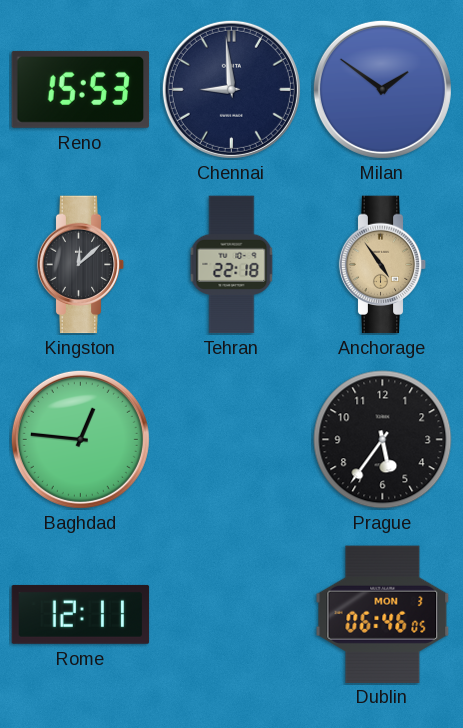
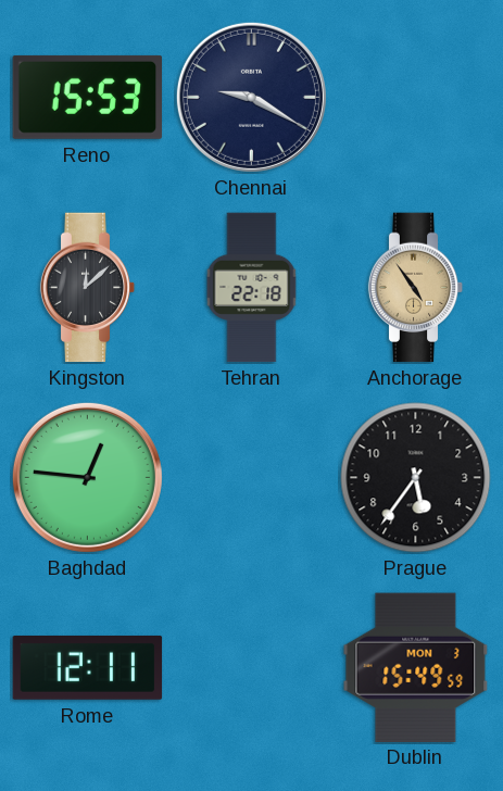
Chennai: 8:59 -> 9:20 (251, 97)
Milan: 1:51 -> none (382, 89)
Dublin: 06:46 -> 15:49 (416, 667)
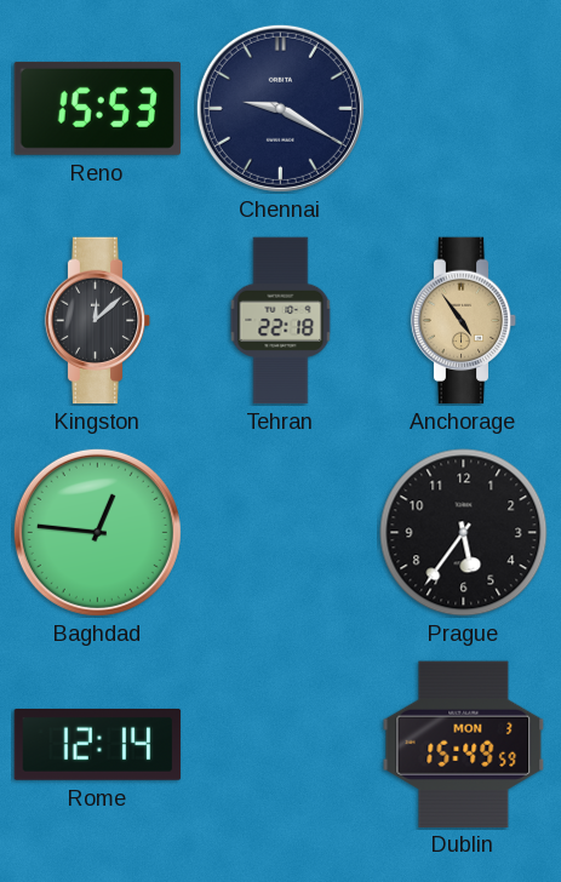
Rome: 12:11 -> 12:14 (98, 744)
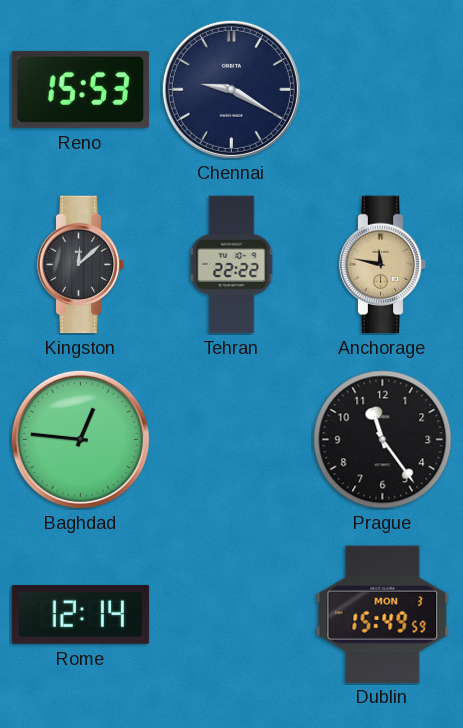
Tehran: 22:18 -> 22:22 (232, 265)
Anchorage: 4:54 -> 11:47 (383, 265)
Prague: 5:36 -> 11:24 (383, 440)
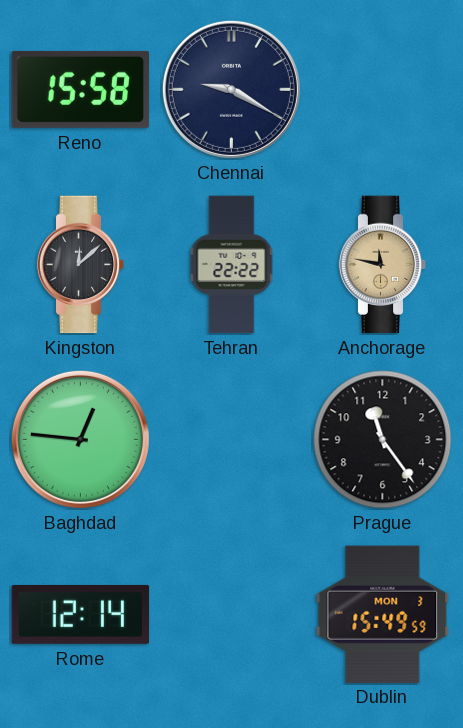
Reno: 15:53 -> 15:58 (81, 89)
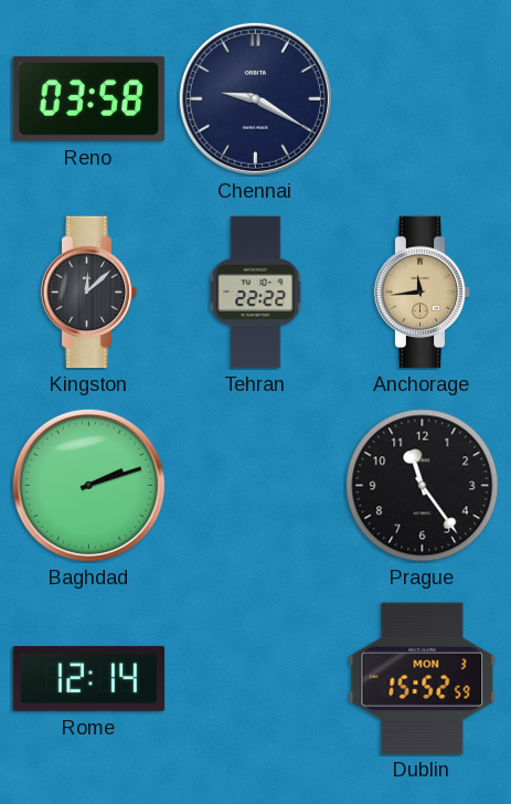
Reno: 15:58 -> 03:58 (89, 98)
Anchorage: 11:47 -> 11:44 (423, 293)
Baghdad: 12:46 -> 2:12 (88, 485)
Dublin: 15:49 -> 15:52 (423, 678)
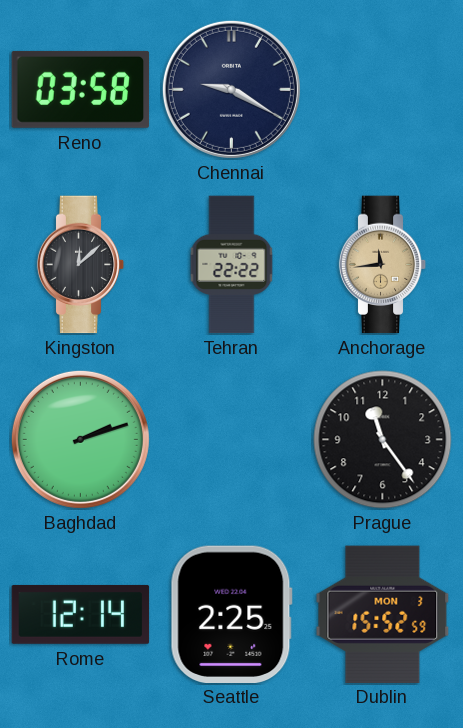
Seattle: none -> 2:25 (231, 614)
